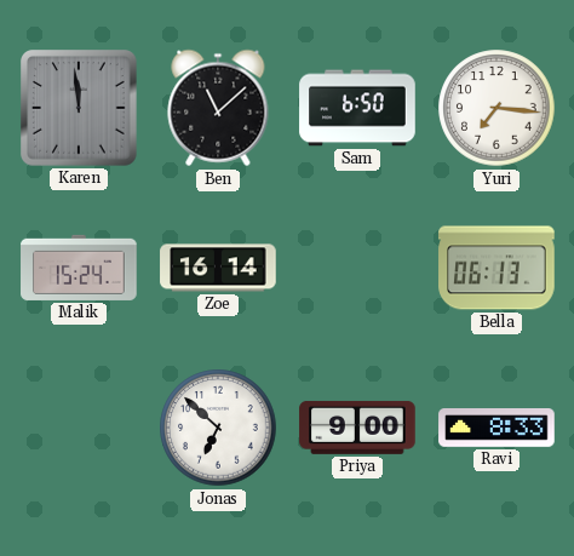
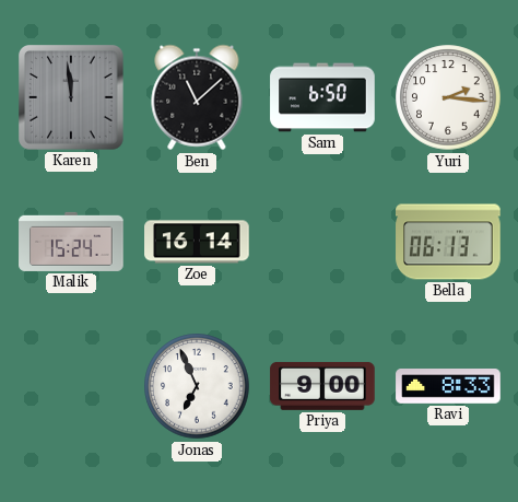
Yuri: 7:16 -> 2:16 (448, 97)
Jonas: 6:52 -> 6:56 (197, 386)
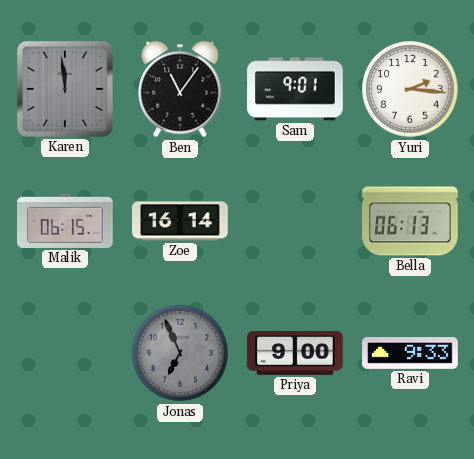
Ben: 11:08 -> 11:06 (180, 89)
Sam: 6:50 -> 9:01 (295, 89)
Malik: 15:24 -> 06:15 (65, 221)
Jonas dial: white -> grey (180, 353)
Ravi: 8:33 -> 9:33 (410, 353)
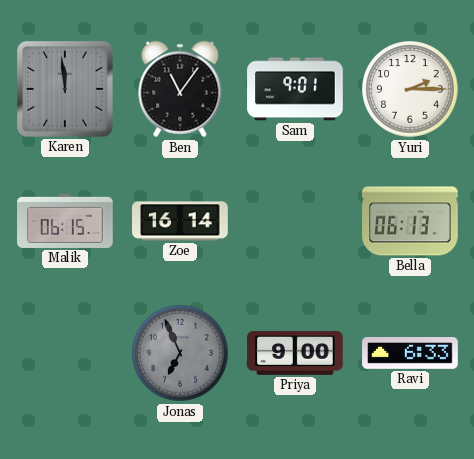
Yuri: 2:16 -> 2:15 (410, 89)
Ravi: 9:33 -> 6:33 (410, 353)
